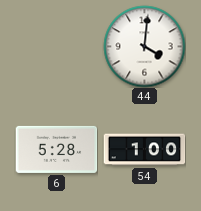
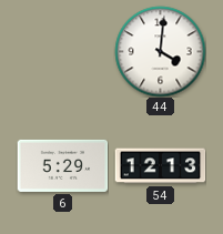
6: 5:28 -> 5:29 (62, 165)
54: 1:00 -> 12:13 (160, 166)
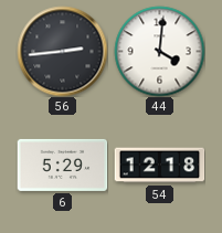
56: none -> 2:44 (62, 51)
54: 12:13 -> 12:18 (159, 166)
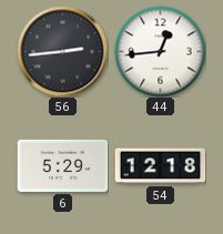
44: 4:01 -> 12:44 (160, 51)
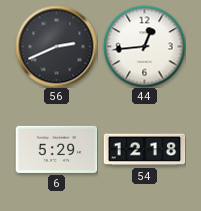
56: 2:44 -> 2:41 (56, 46)
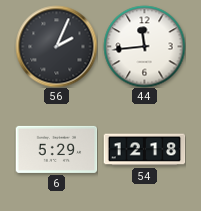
56: 2:41 -> 2:04 (56, 46)
44: 12:44 -> 11:44 (144, 46)
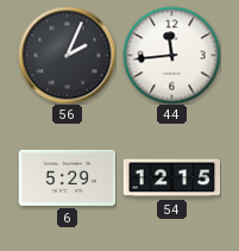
54: 12:18 -> 12:15 (171, 178)
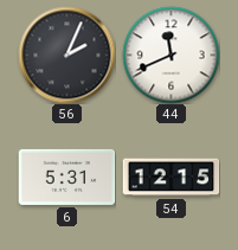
44: 11:44 -> 11:41 (171, 55)
6: 5:29 -> 5:31 (66, 177)
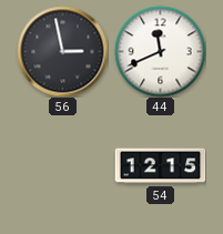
56: 2:04 -> 2:58 (62, 51)
6: 5:31 -> none (66, 177)
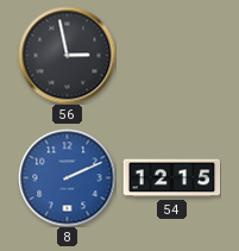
44: 11:41 -> none (160, 51)
8: none -> 2:11 (67, 177)
